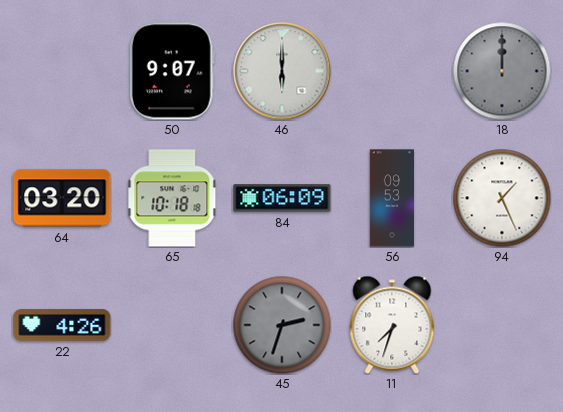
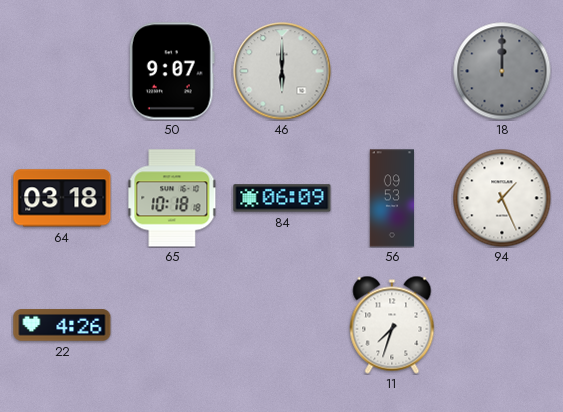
64: 03:20 -> 03:18 (62, 198)
45: 2:33 -> none (282, 325)
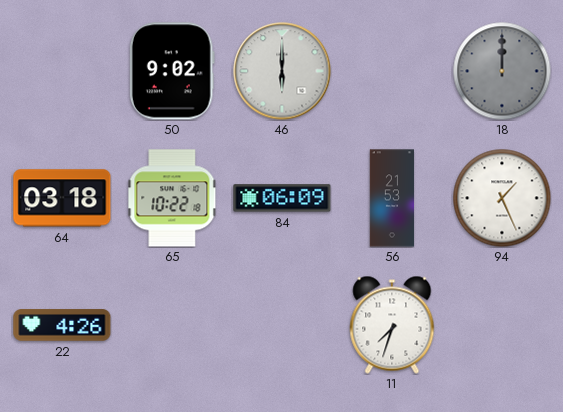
50: 9:07 -> 9:02 (172, 71)
65: 10:18 -> 10:22 (172, 198)
56: 09:53 -> 21:53 (392, 198)
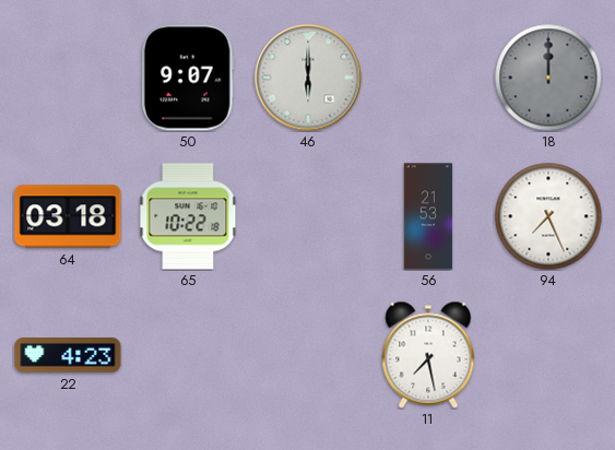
50: 9:02 -> 9:07 (188, 78)
84: 06:09 -> none (282, 198)
94: 1:26 -> 7:26 (548, 216)
22: 4:26 -> 4:23 (68, 355)
11: 7:33 -> 7:28 (428, 355)
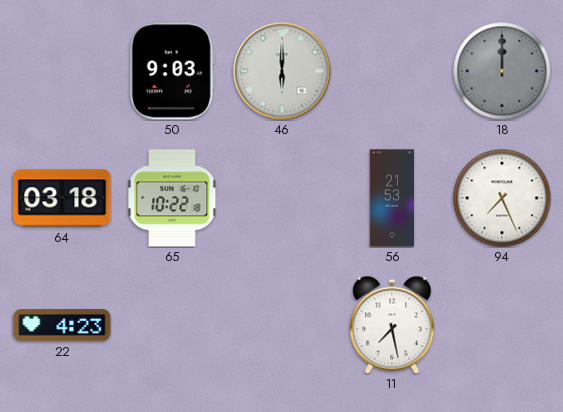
50: 9:07 -> 9:03 (172, 71)
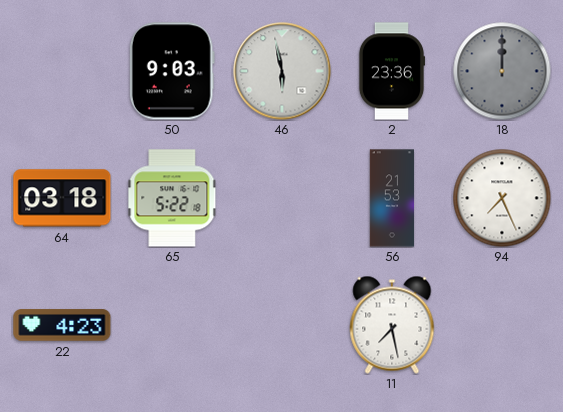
46: 6:00 -> 5:58 (282, 71)
2: none -> 23:36 (392, 71)
65: 10:22 -> 5:22 (172, 198)
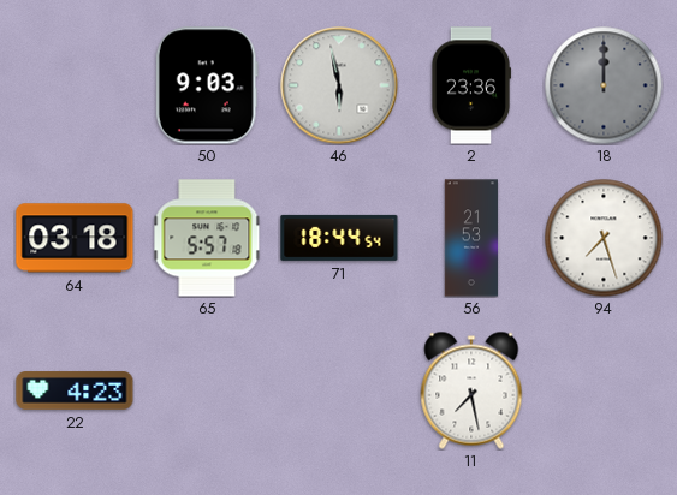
65: 5:22 -> 5:57 (207, 238)
71: none -> 18:44 (339, 238)
94: 7:26 -> 7:27 (604, 238)
